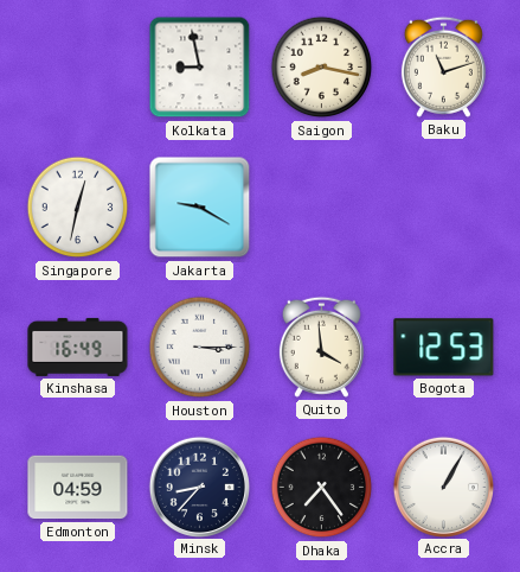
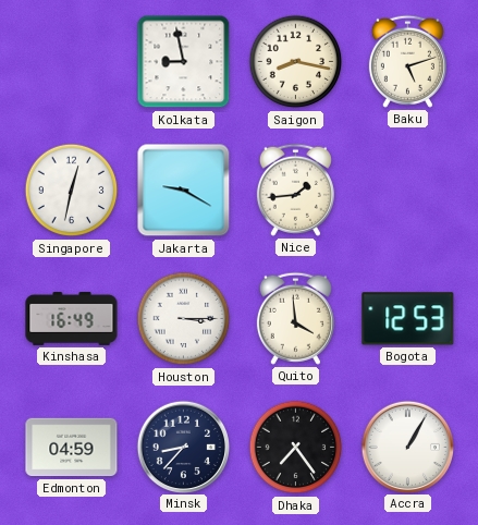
Baku: 11:12 -> 5:12 (407, 61)
Nice: none -> 1:44 (295, 190)
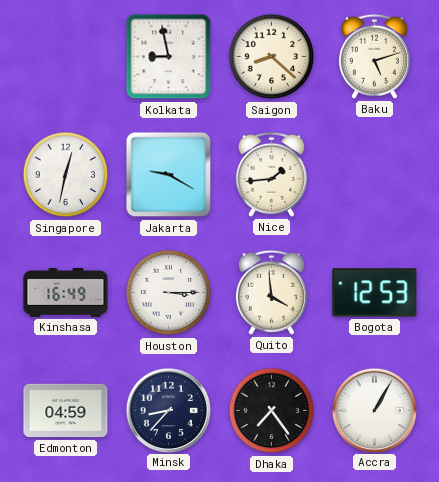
Saigon: 8:17 -> 8:22 (272, 57)
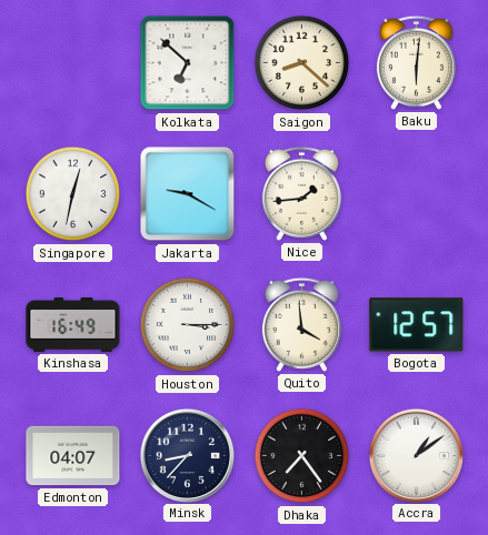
Kolkata: 8:58 -> 6:52 (188, 63)
Baku: 5:12 -> 6:01 (416, 62)
Bogota: 12:53 -> 12:57 (417, 325)
Edmonton: 04:59 -> 04:07 (73, 456)
Accra: 1:05 -> 1:09 (416, 455)
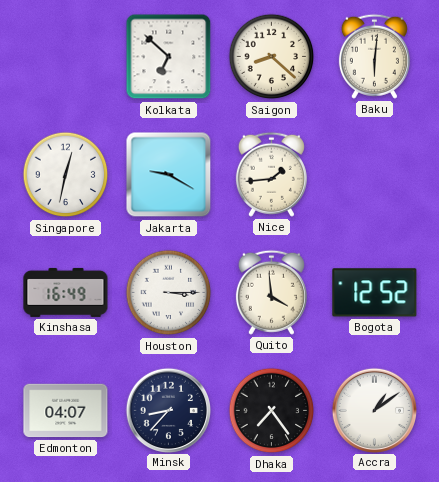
Bogota: 12:57 -> 12:52 (375, 293)
